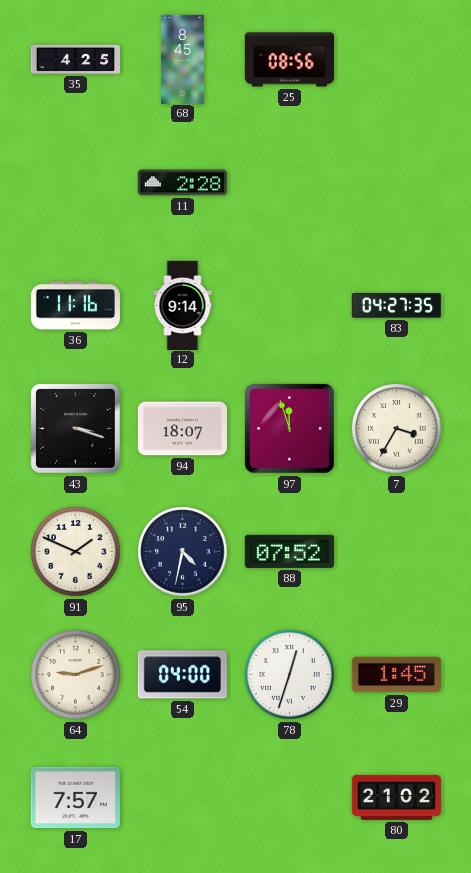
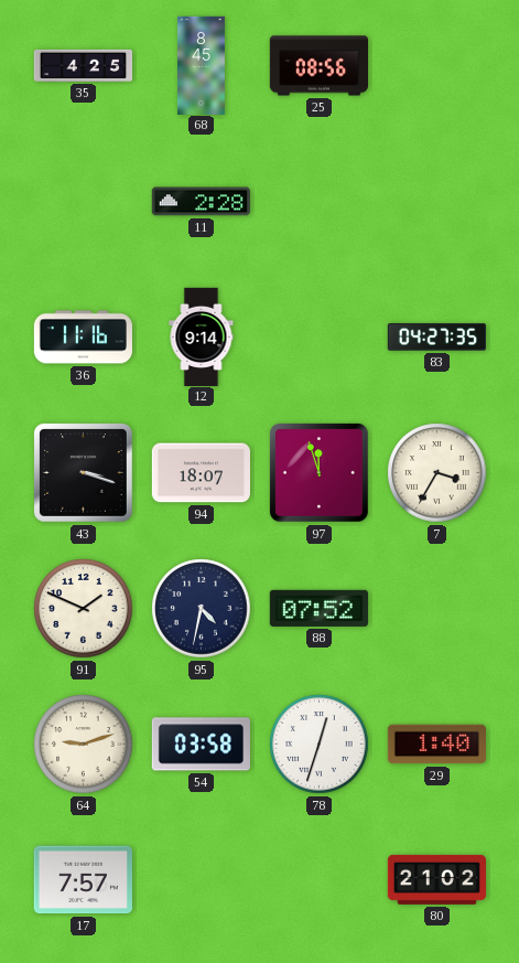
54: 04:00 -> 03:58 (201, 745)
29: 1:45 -> 1:40 (436, 745)
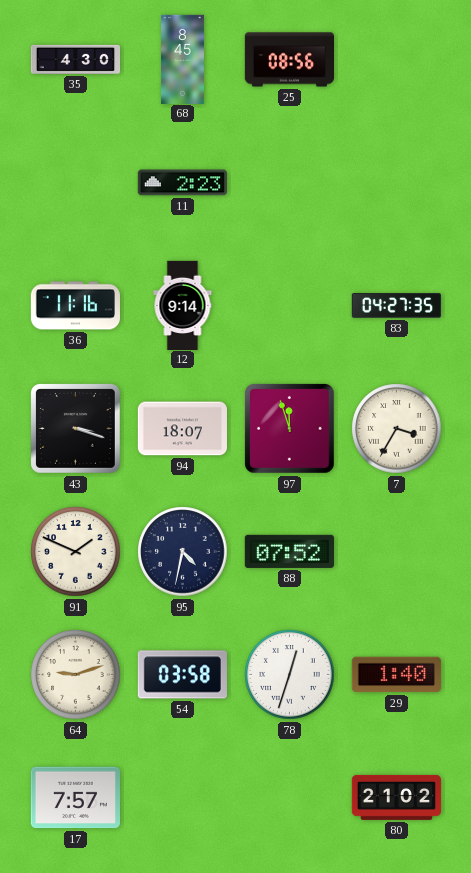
35: 4:25 -> 4:30 (75, 59)
11: 2:28 -> 2:23 (182, 183)
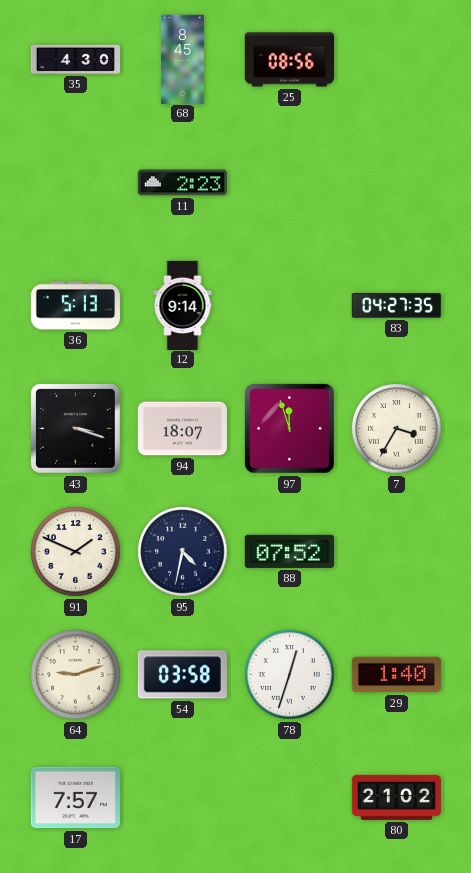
36: 11:16 -> 5:13 (75, 306)
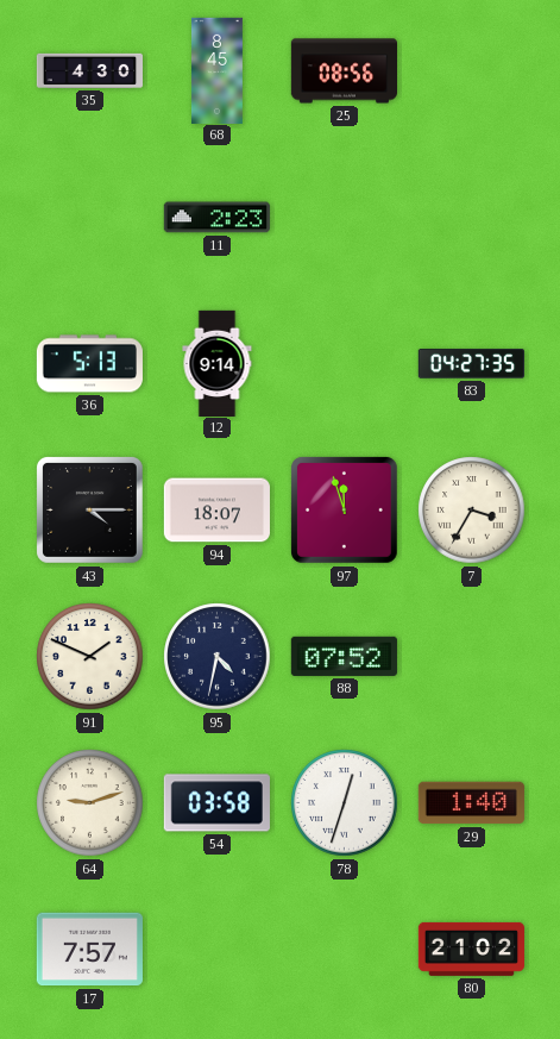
43: 3:18 -> 4:15 (89, 509)
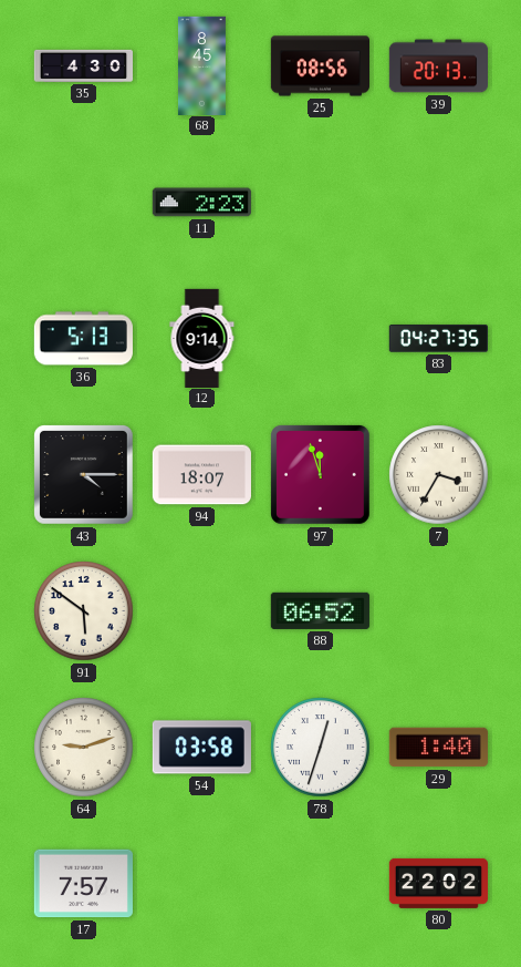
39: none -> 20:13 (438, 66)
91: 1:49 -> 5:51 (84, 611)
95: 4:32 -> none (218, 657)
88: 07:52 -> 06:52 (320, 610)
80: 21:02 -> 22:02 (438, 883)
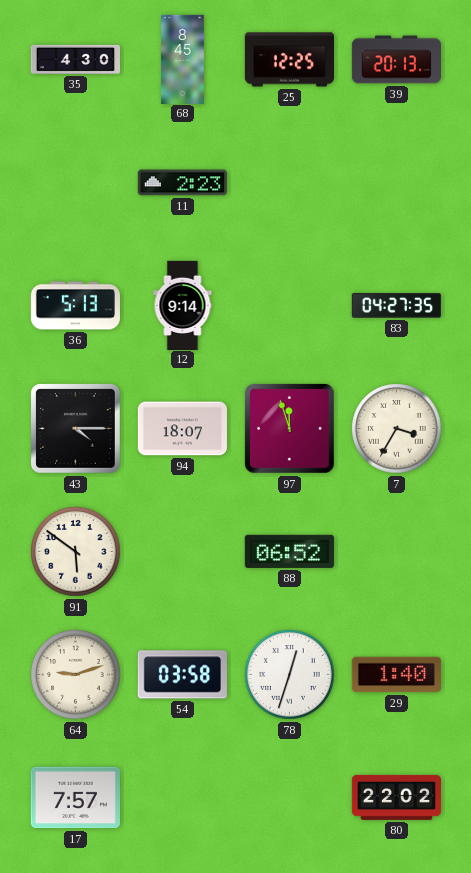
25: 08:56 -> 12:25 (289, 60)
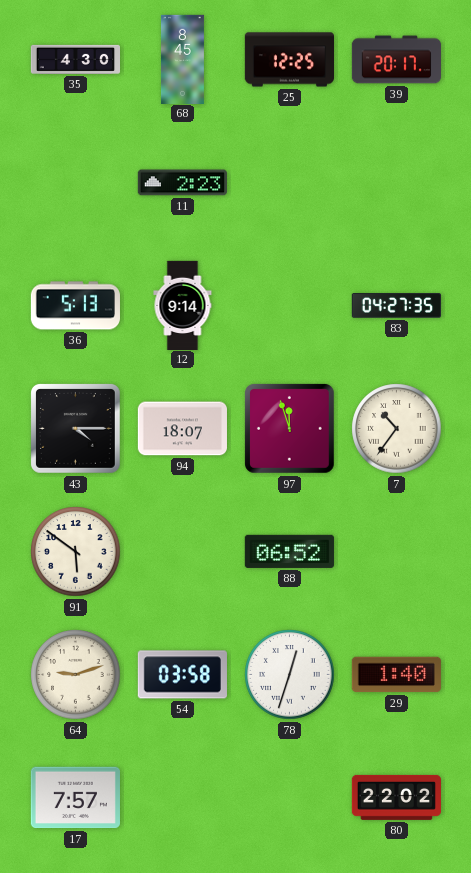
39: 20:13 -> 20:17 (396, 60)
7: 3:35 -> 10:36 (397, 429)
